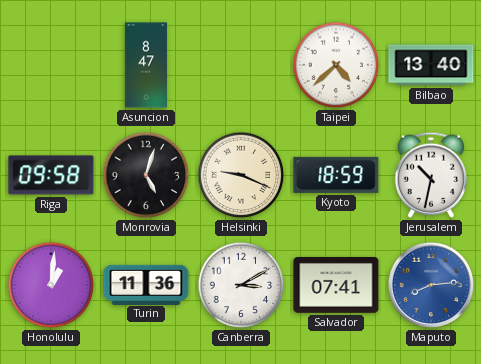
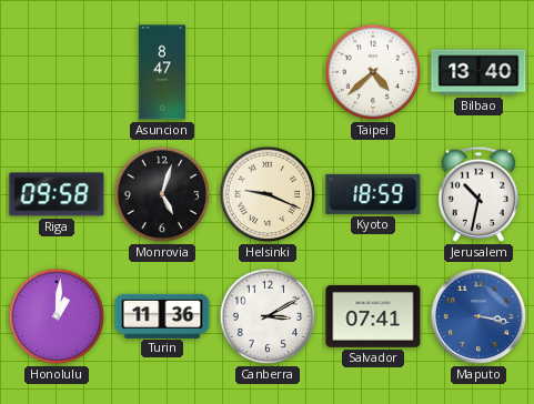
Maputo: 8:14 -> 3:17 (478, 316)
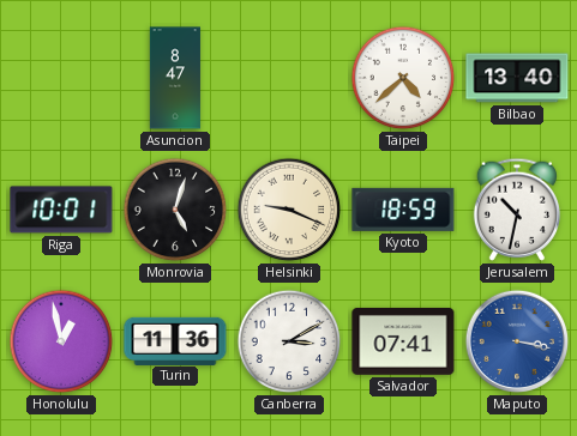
Riga: 09:58 -> 10:01 (61, 210)
Honolulu: 1:01 -> 12:58 (61, 341)
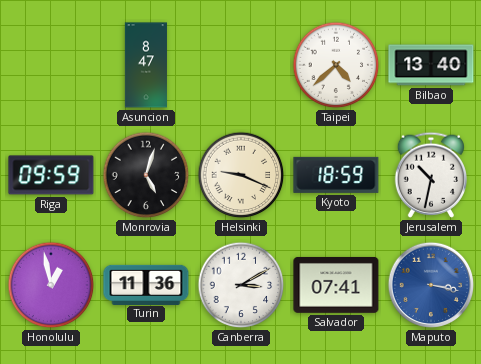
Riga: 10:01 -> 09:59 (51, 175)
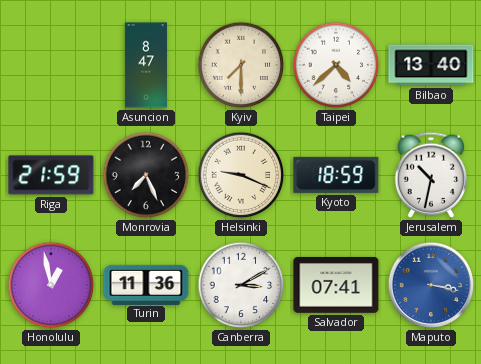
Kyiv: none -> 7:30 (241, 65)
Riga: 09:59 -> 21:59 (51, 175)
Monrovia: 5:03 -> 7:26 (146, 175)
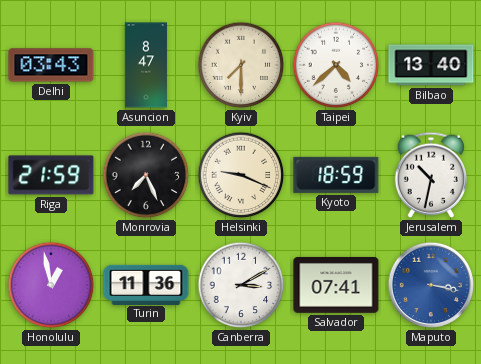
Delhi: none -> 03:43 (51, 65)
